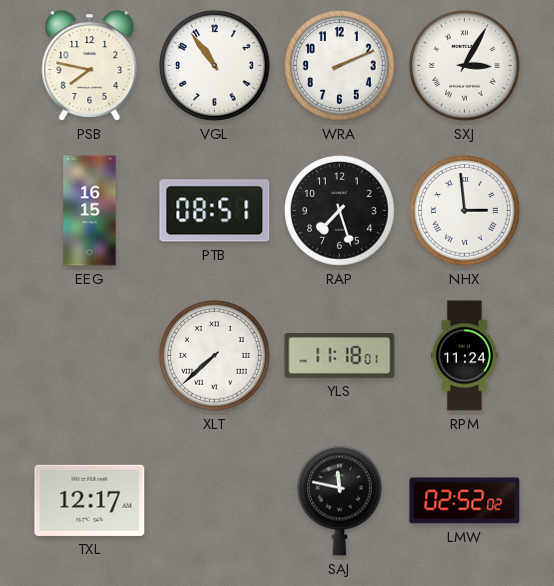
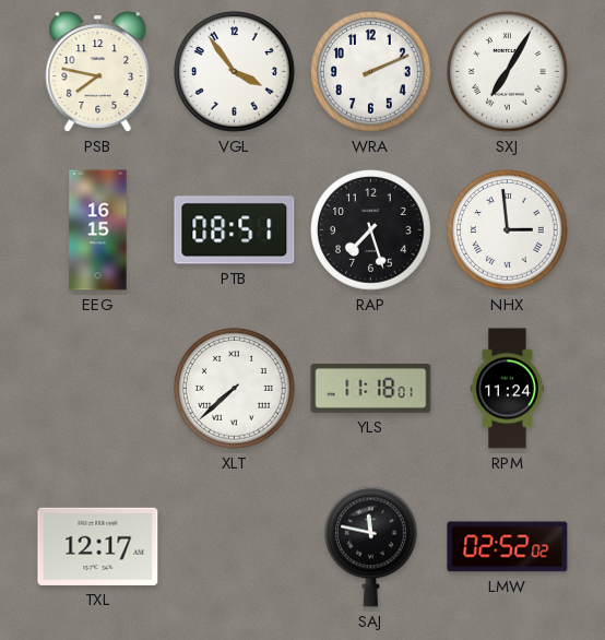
VGL: 10:54 -> 3:54 (235, 72)
SXJ: 3:05 -> 7:05 (508, 72)
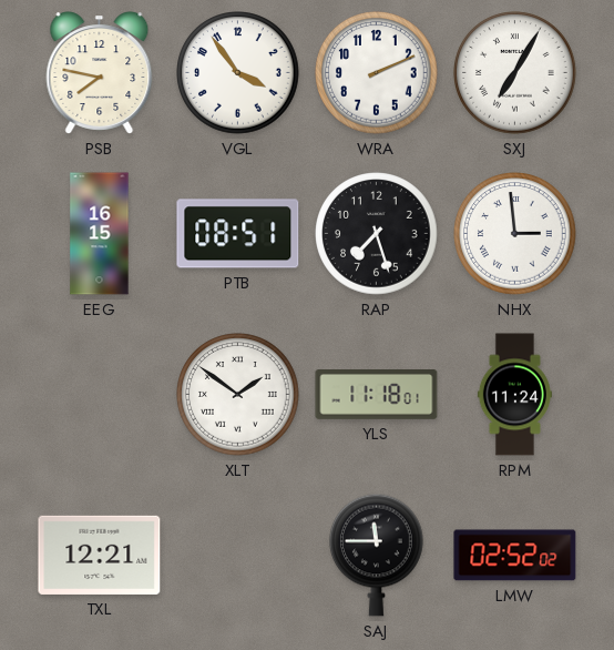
XLT: 7:38 -> 1:51 (238, 395)
TXL: 12:17 -> 12:21 (100, 555)
SAJ: 11:47 -> 11:45 (377, 555)
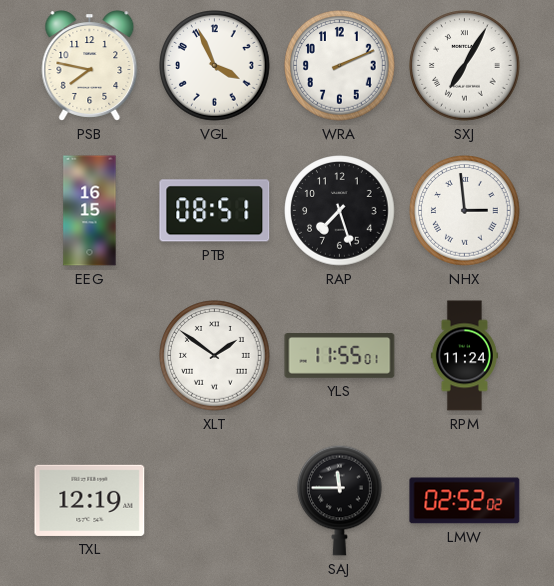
VGL: 3:54 -> 3:56 (215, 66)
YLS: 11:18 -> 11:55 (340, 356)
TXL: 12:21 -> 12:19 (90, 500)
